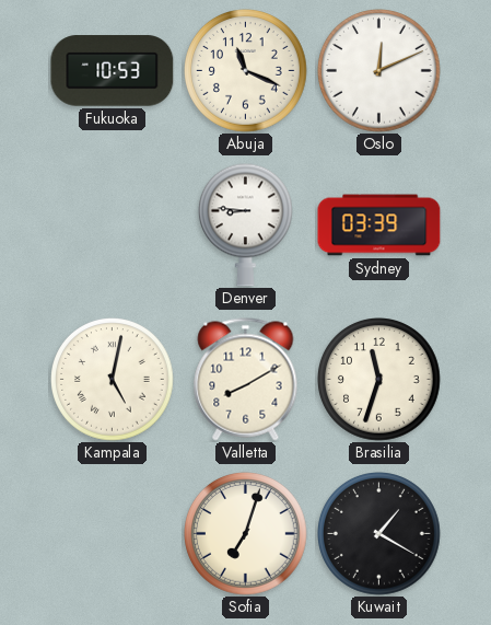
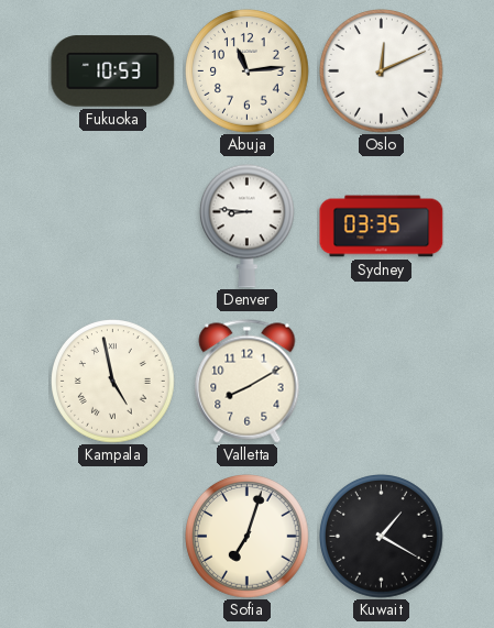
Abuja: 11:19 -> 11:14 (248, 71)
Sydney: 03:39 -> 03:35 (382, 227)
Kampala: 5:02 -> 4:58 (113, 382)
Brasilia: 11:33 -> none (379, 380)
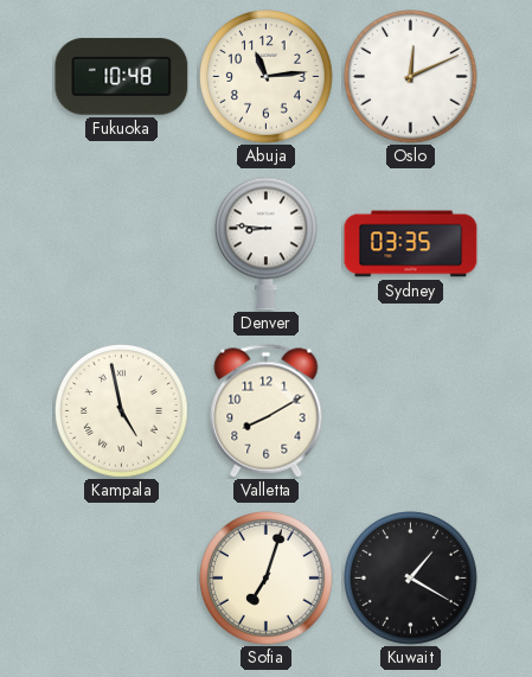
Fukuoka: 10:53 -> 10:48 (122, 77)
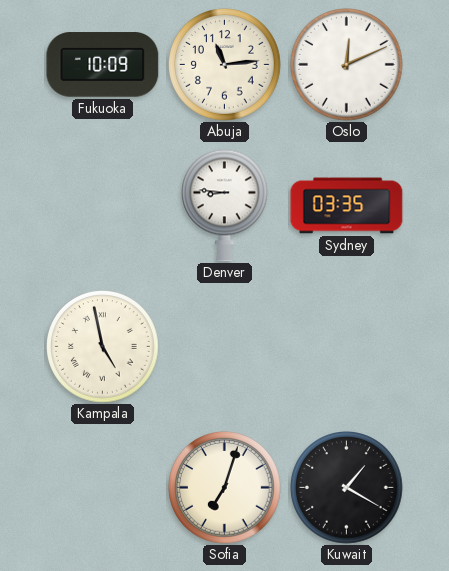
Fukuoka: 10:48 -> 10:09 (103, 65)
Valletta: 8:10 -> none (267, 411)
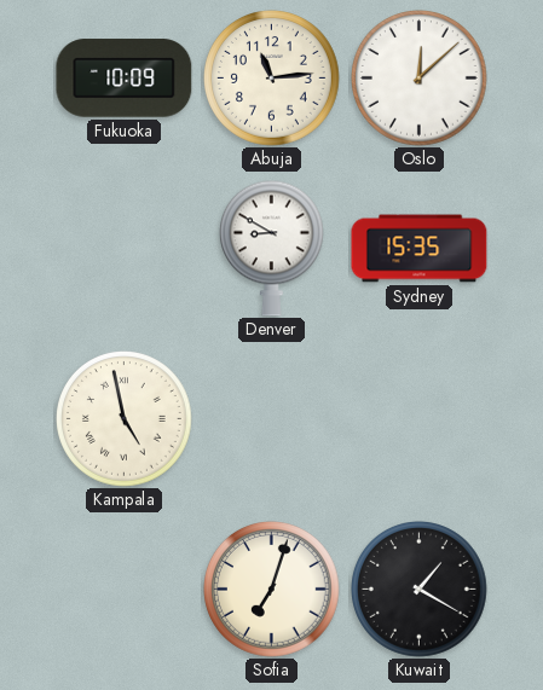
Oslo: 12:11 -> 12:08 (420, 79)
Denver: 8:46 -> 8:50 (271, 248)
Sydney: 03:35 -> 15:35 (420, 249)
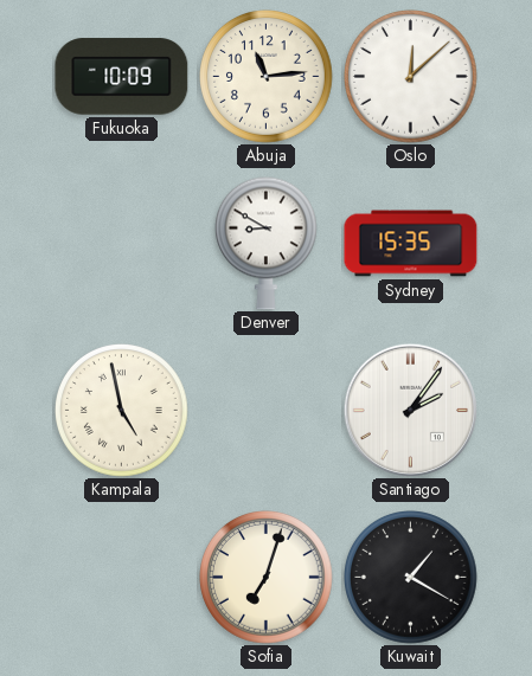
Santiago: none -> 2:06 (410, 410)
